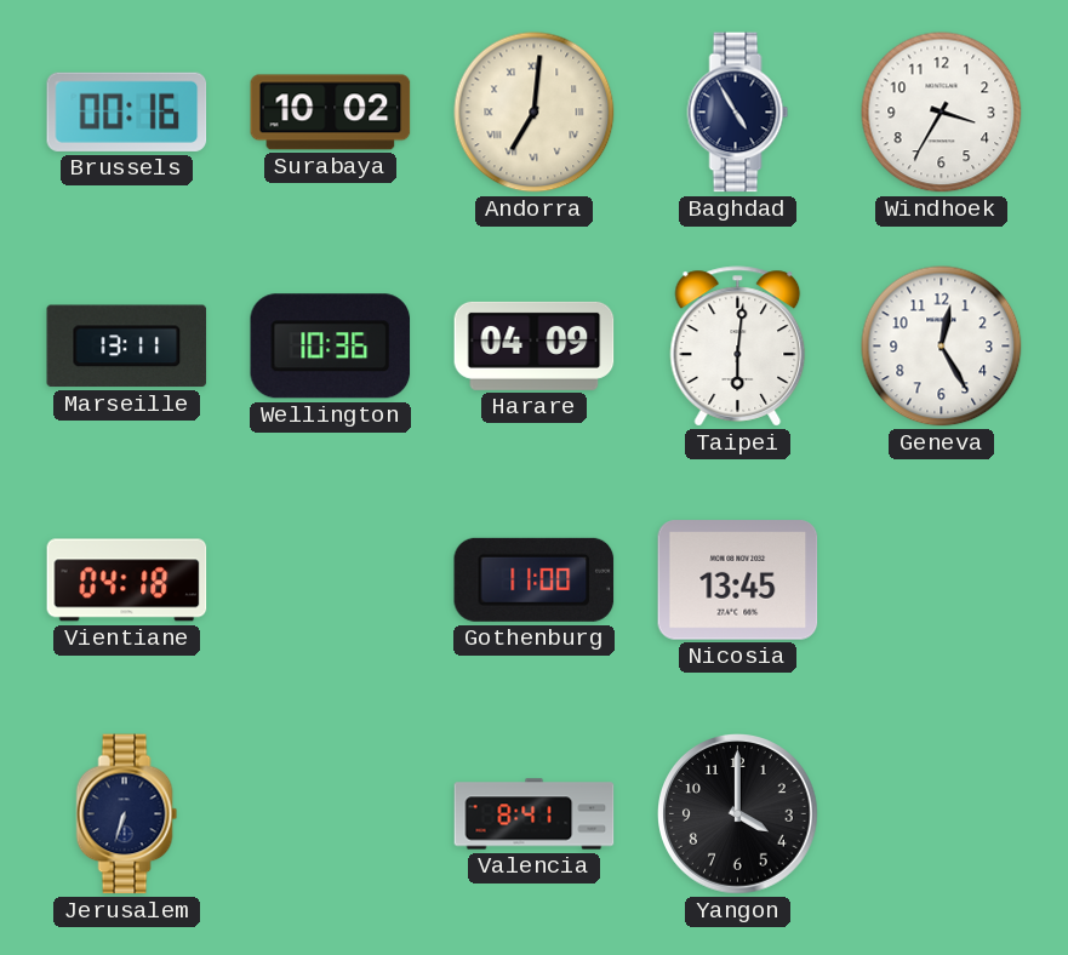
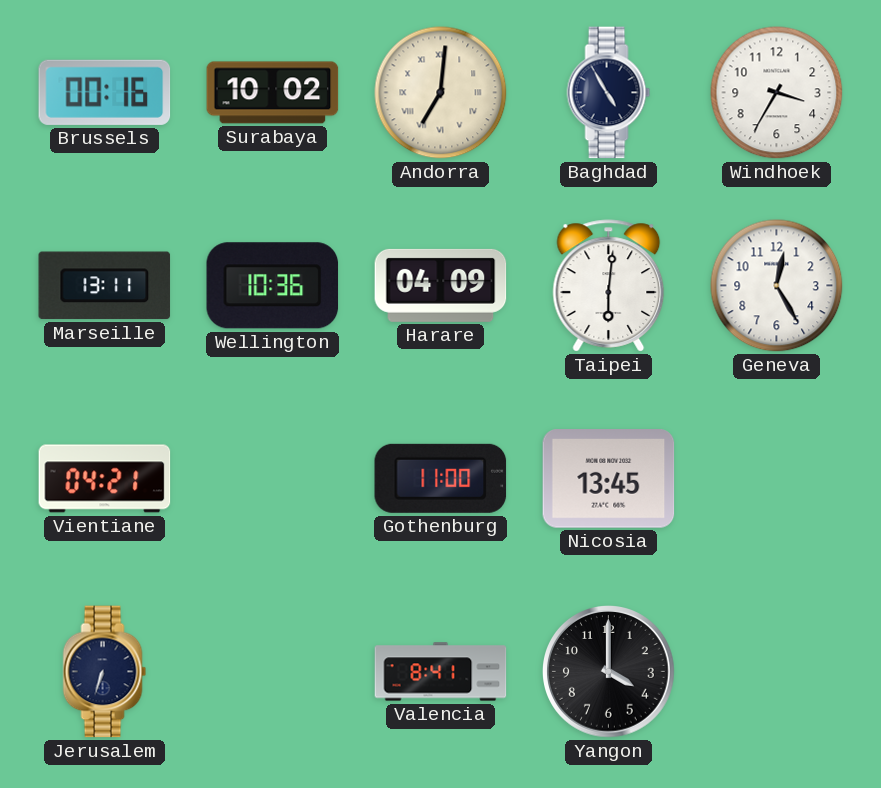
Vientiane: 04:18 -> 04:21 (105, 479)
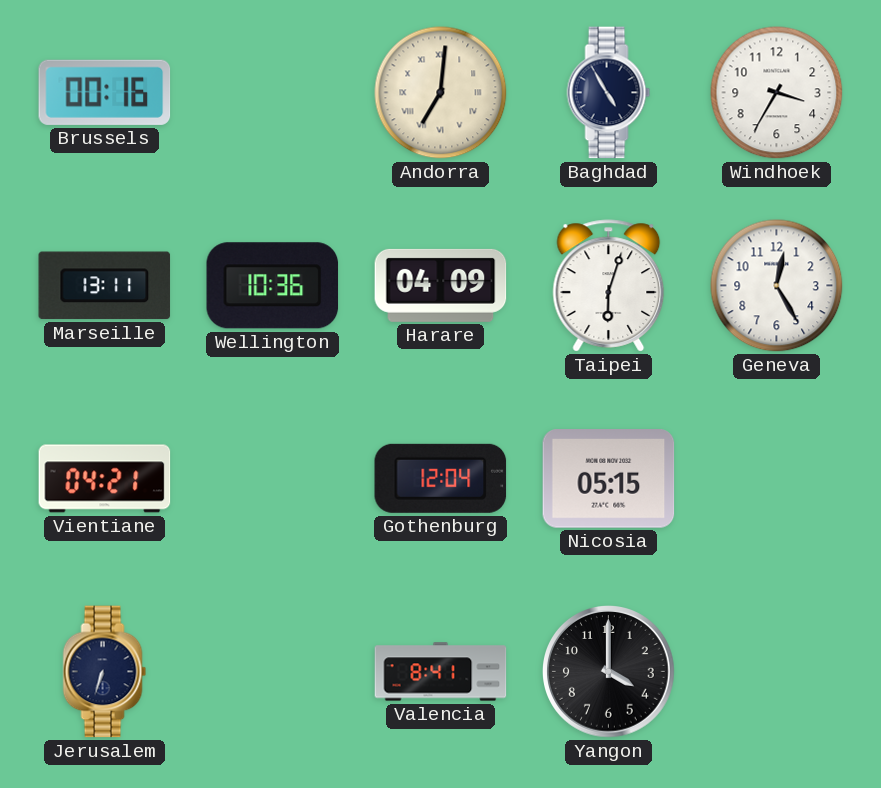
Surabaya: 10:02 -> none (273, 93)
Taipei: 6:01 -> 6:03 (609, 286)
Gothenburg: 11:00 -> 12:04 (441, 478)
Nicosia: 13:45 -> 05:15 (609, 479)
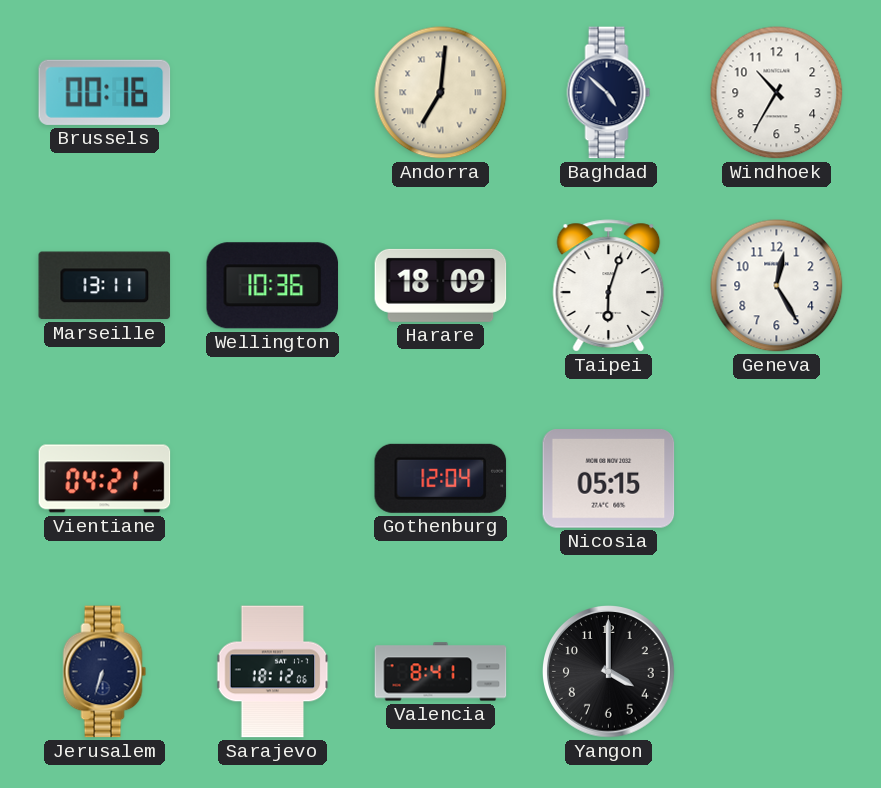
Baghdad: 4:55 -> 4:52 (609, 93)
Windhoek: 3:35 -> 10:35 (777, 93)
Harare: 04:09 -> 18:09 (441, 285)
Sarajevo: none -> 18:12 (273, 672)
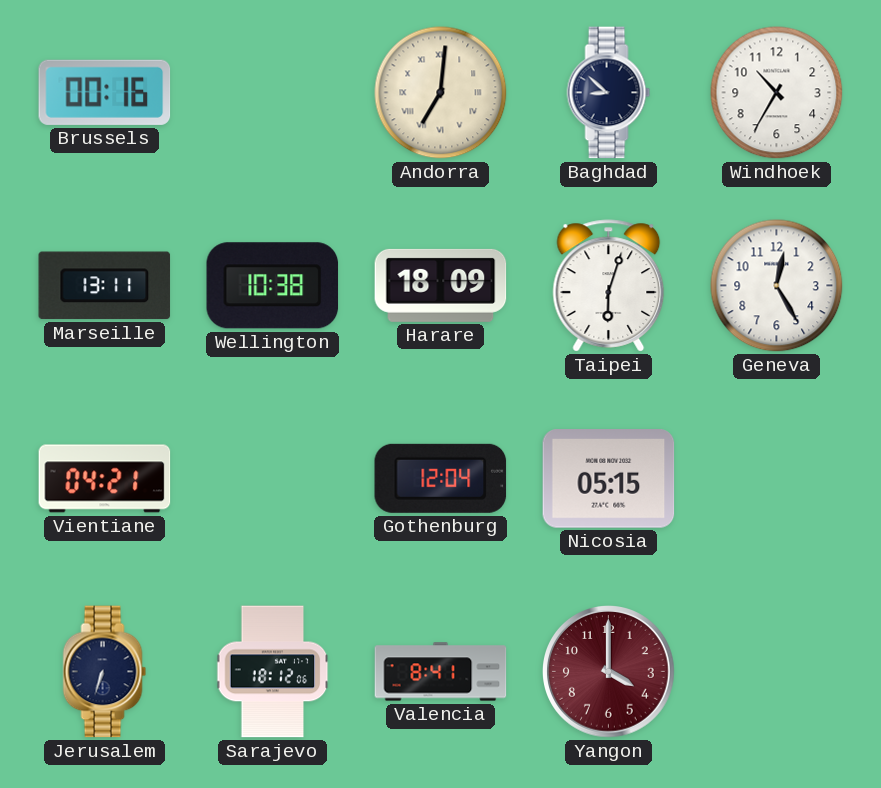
Baghdad: 4:52 -> 8:52 (609, 93)
Wellington: 10:36 -> 10:38 (273, 286)
Yangon dial: black -> burgundy (609, 672)
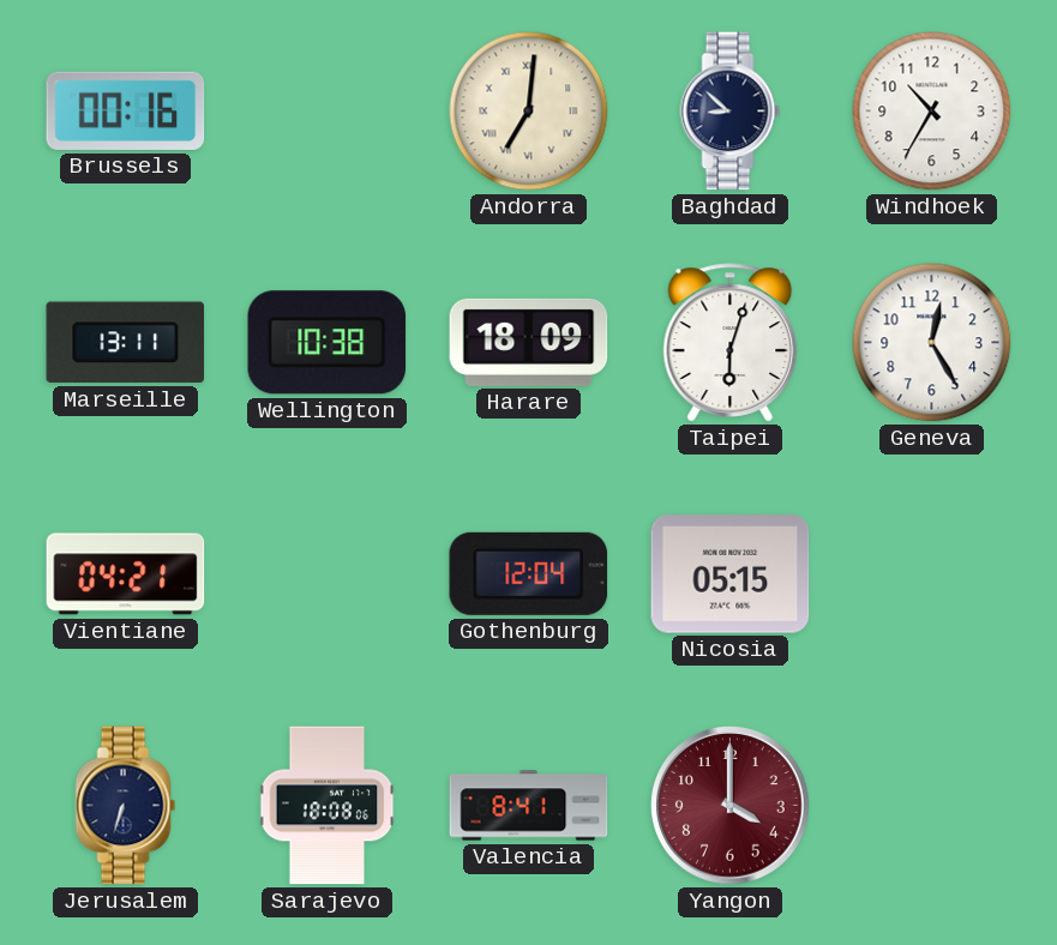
Sarajevo: 18:12 -> 18:08 (328, 806)
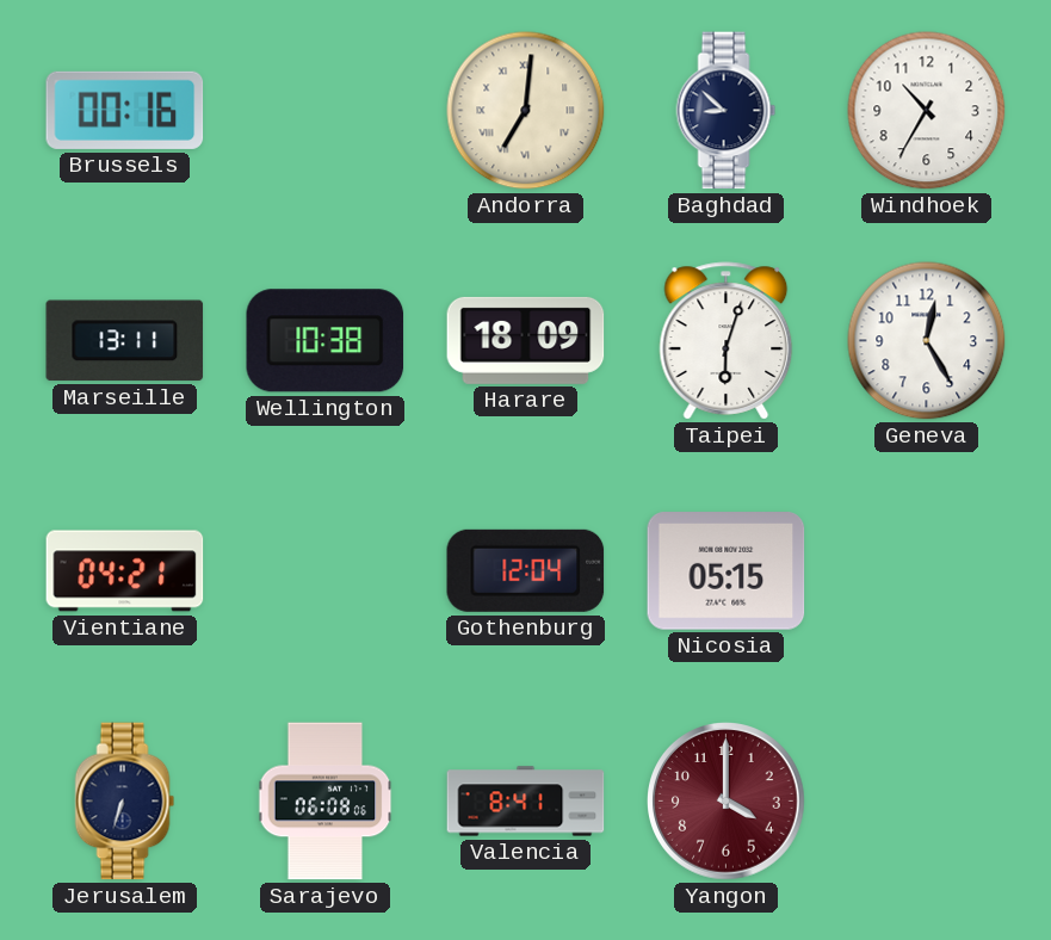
Sarajevo: 18:08 -> 06:08 (326, 802)
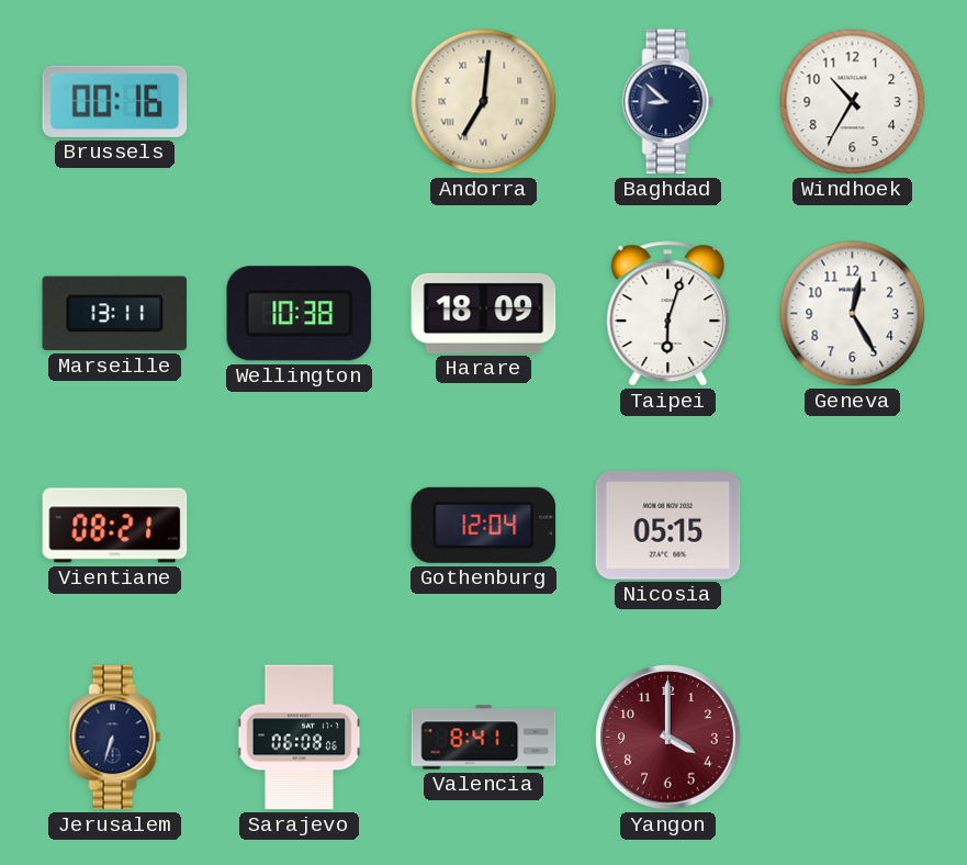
Vientiane: 04:21 -> 08:21 (115, 526)
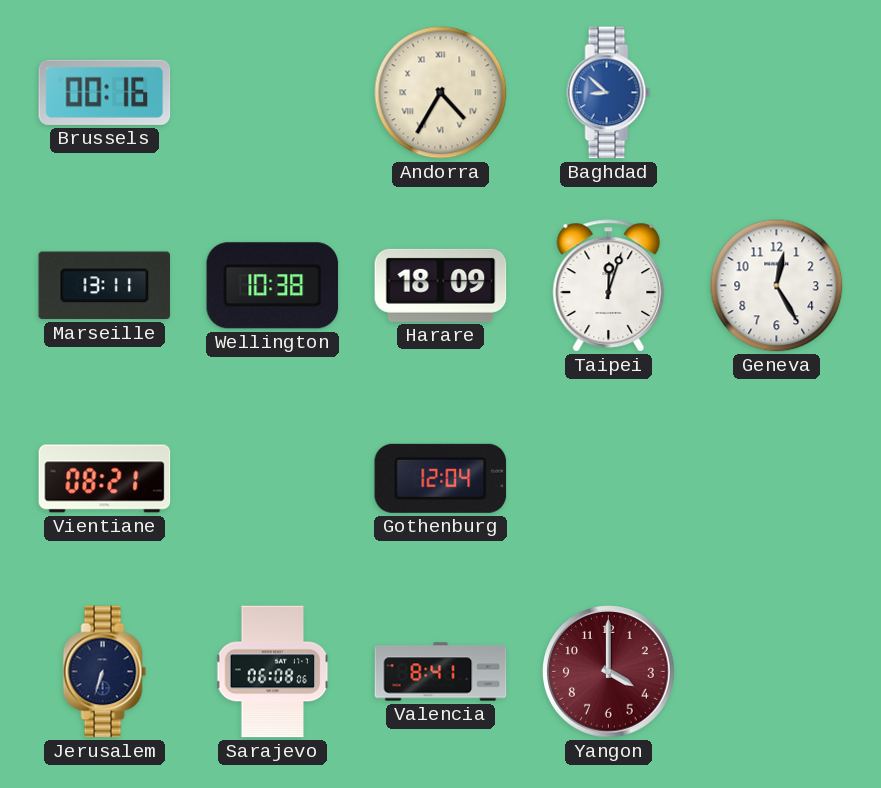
Andorra: 7:01 -> 4:35 (441, 93)
Baghdad dial: navy -> blue (609, 93)
Windhoek: 10:35 -> none (853, 102)
Taipei: 6:03 -> 12:03 (609, 286)
Nicosia: 05:15 -> none (668, 526)
